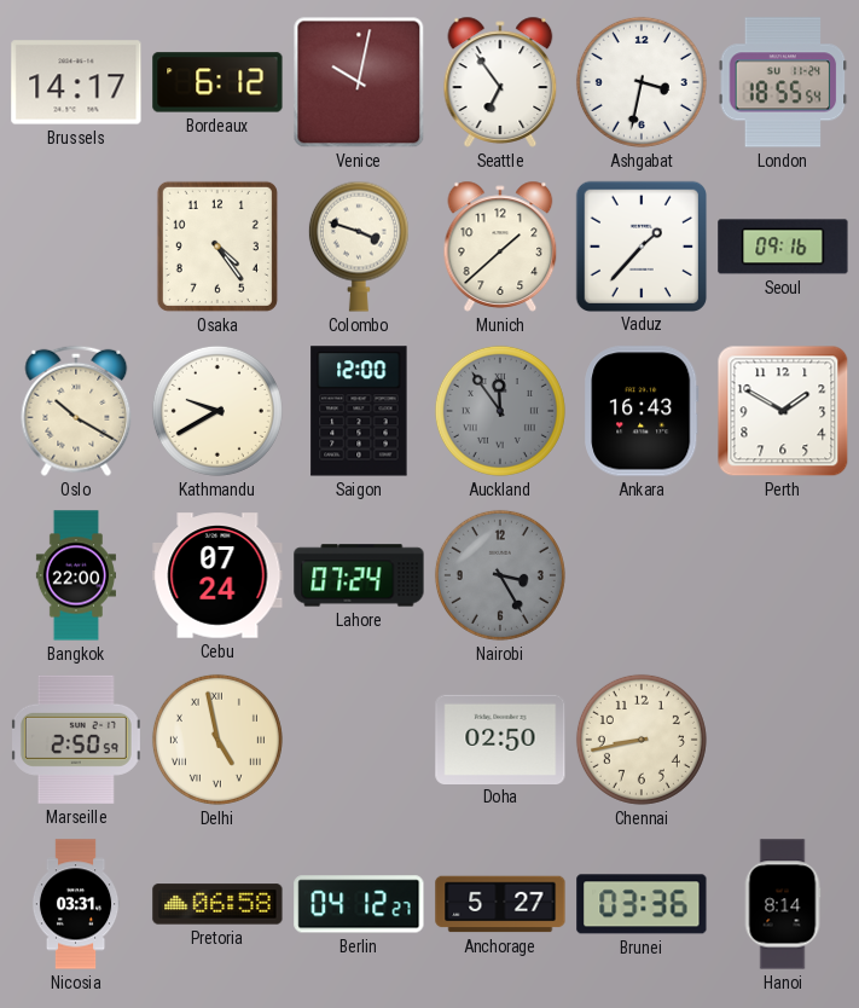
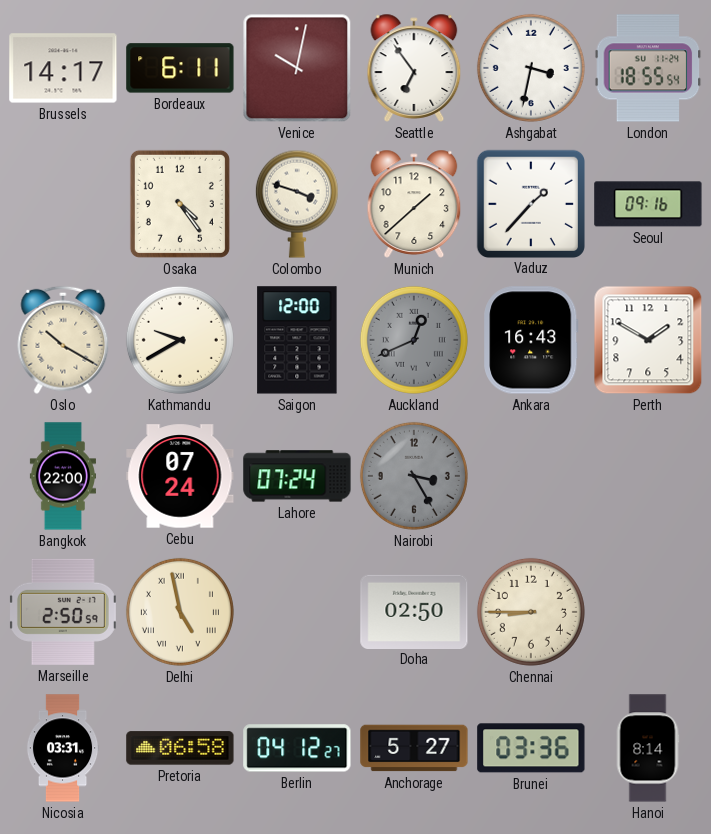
Bordeaux: 6:12 -> 6:11 (180, 68)
Auckland: 11:54 -> 12:41 (414, 340)
Chennai: 8:43 -> 8:45 (531, 612)
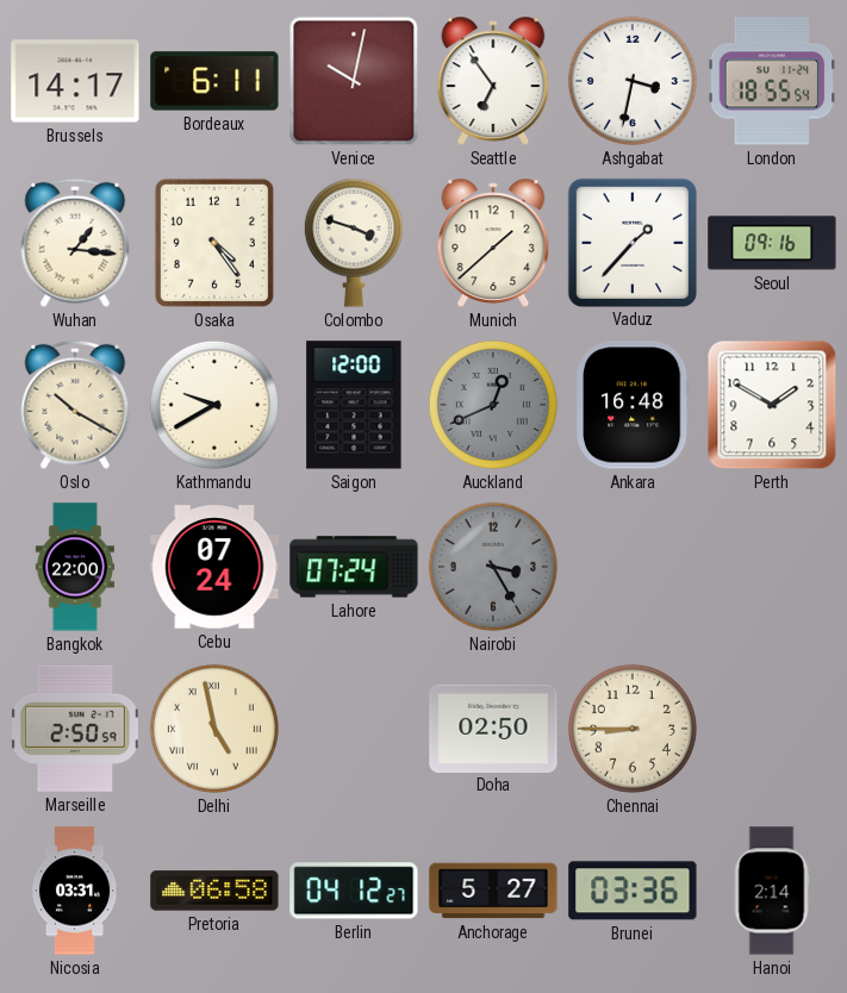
Wuhan: none -> 1:16 (75, 243)
Ankara: 16:43 -> 16:48 (633, 405)
Hanoi: 8:14 -> 2:14 (772, 891)
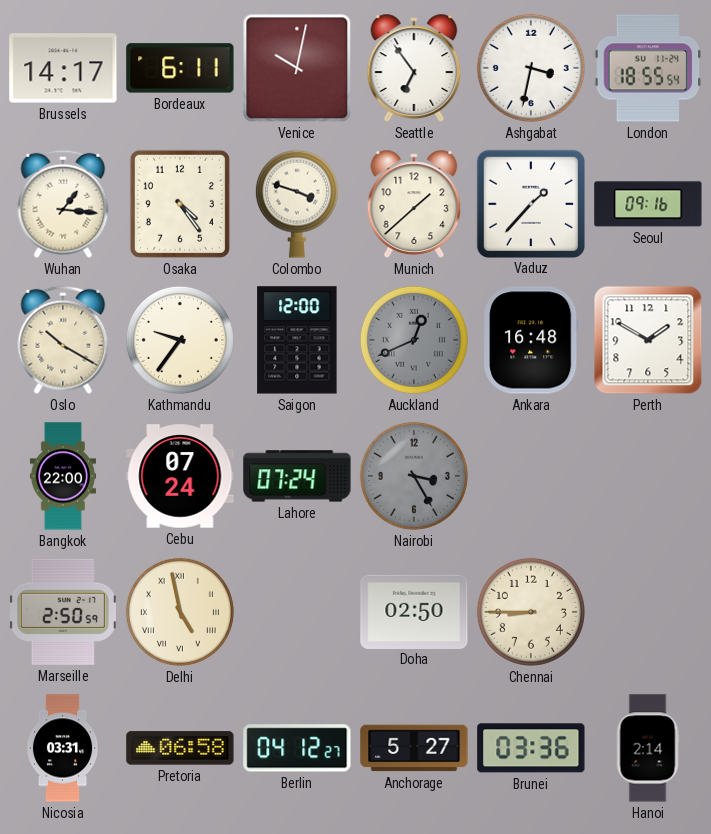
Kathmandu: 9:40 -> 9:36 (180, 340)
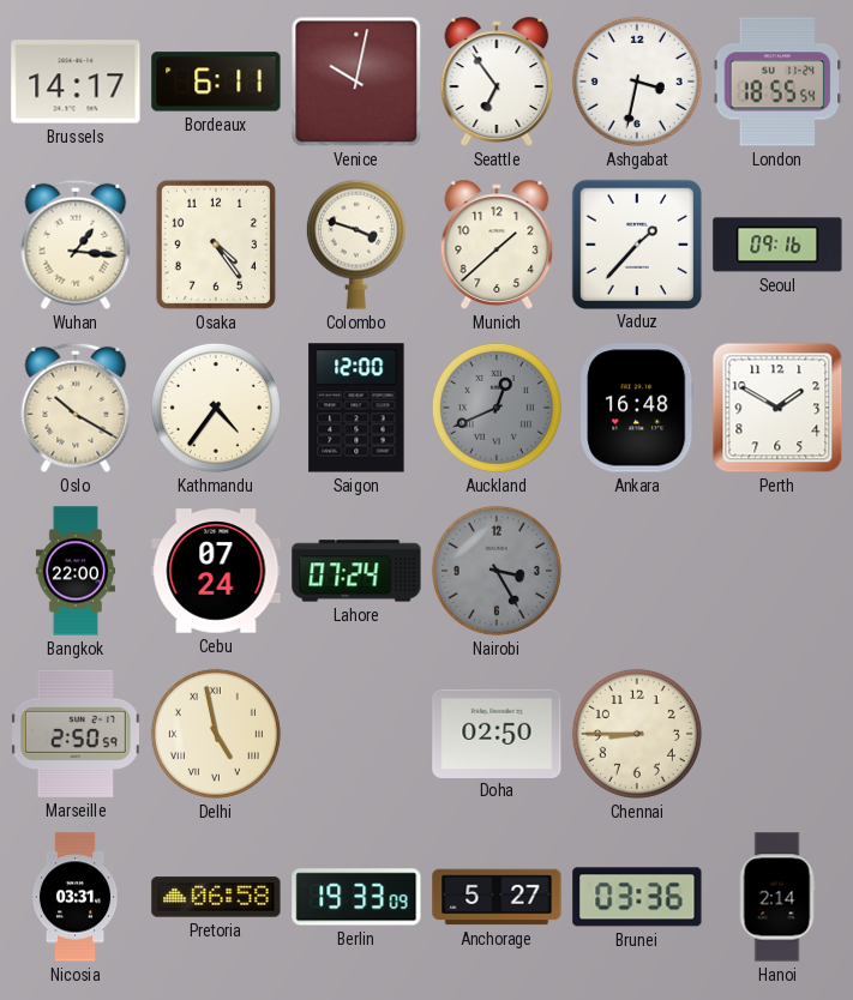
Kathmandu: 9:36 -> 4:36 (216, 408)
Berlin: 04:12 -> 19:33 (356, 897)
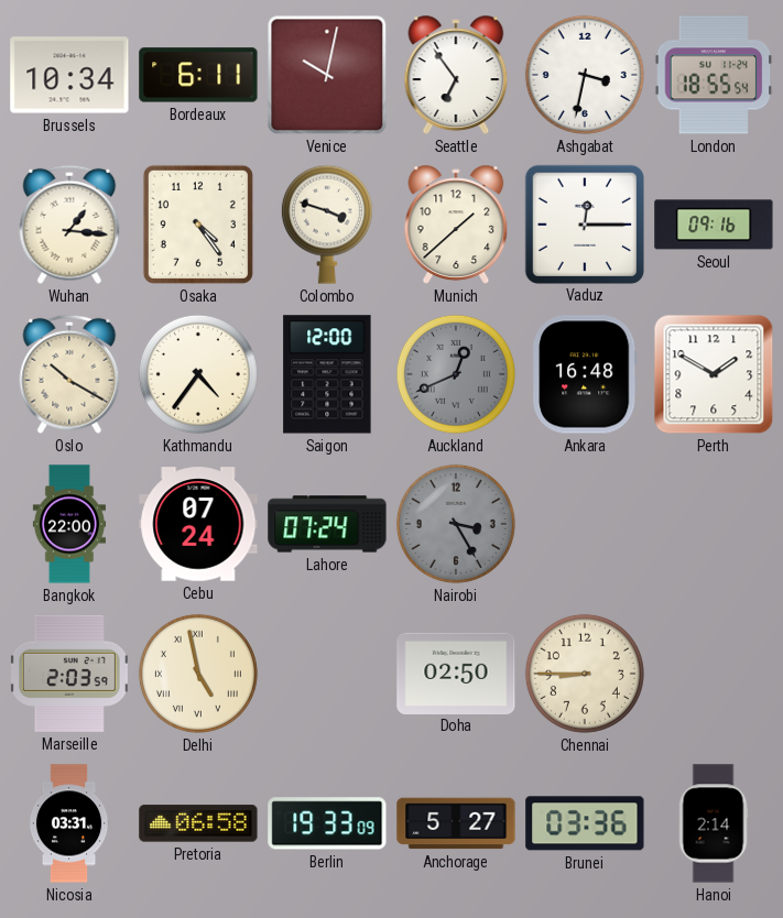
Brussels: 14:17 -> 10:34 (69, 75)
Vaduz: 1:37 -> 12:15 (584, 223)
Marseille: 2:50 -> 2:03 (69, 674)
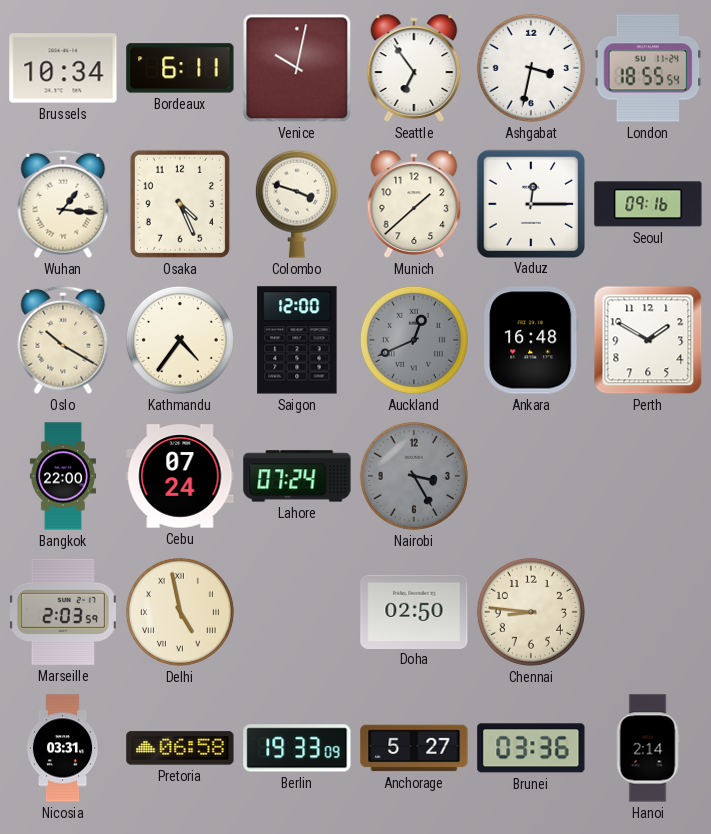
Osaka: 4:24 -> 4:26 (180, 204)
Chennai: 8:45 -> 8:46 (531, 612)
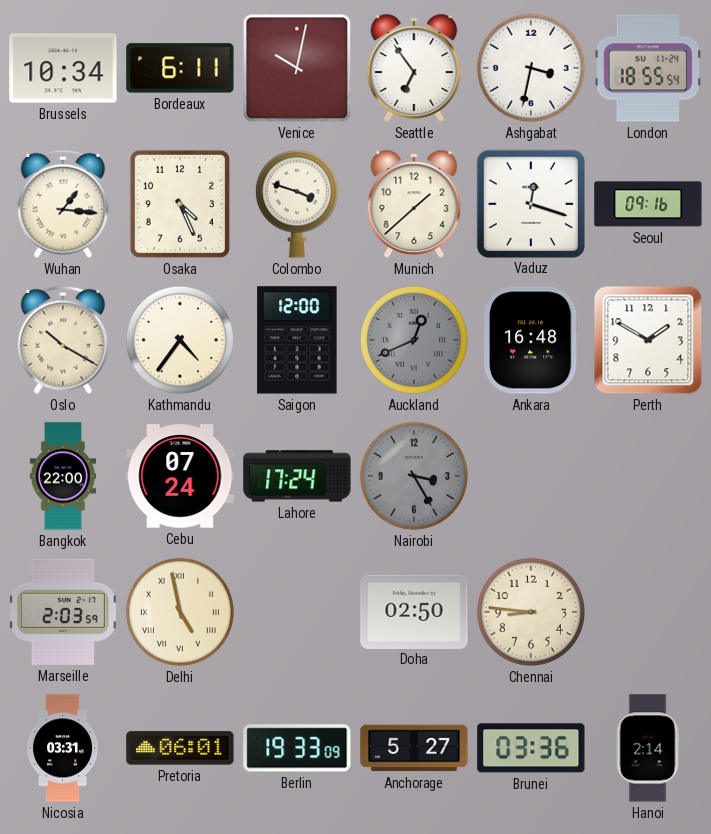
Vaduz: 12:15 -> 12:18 (530, 203)
Lahore: 07:24 -> 17:24 (297, 476)
Pretoria: 06:58 -> 06:01 (180, 748)
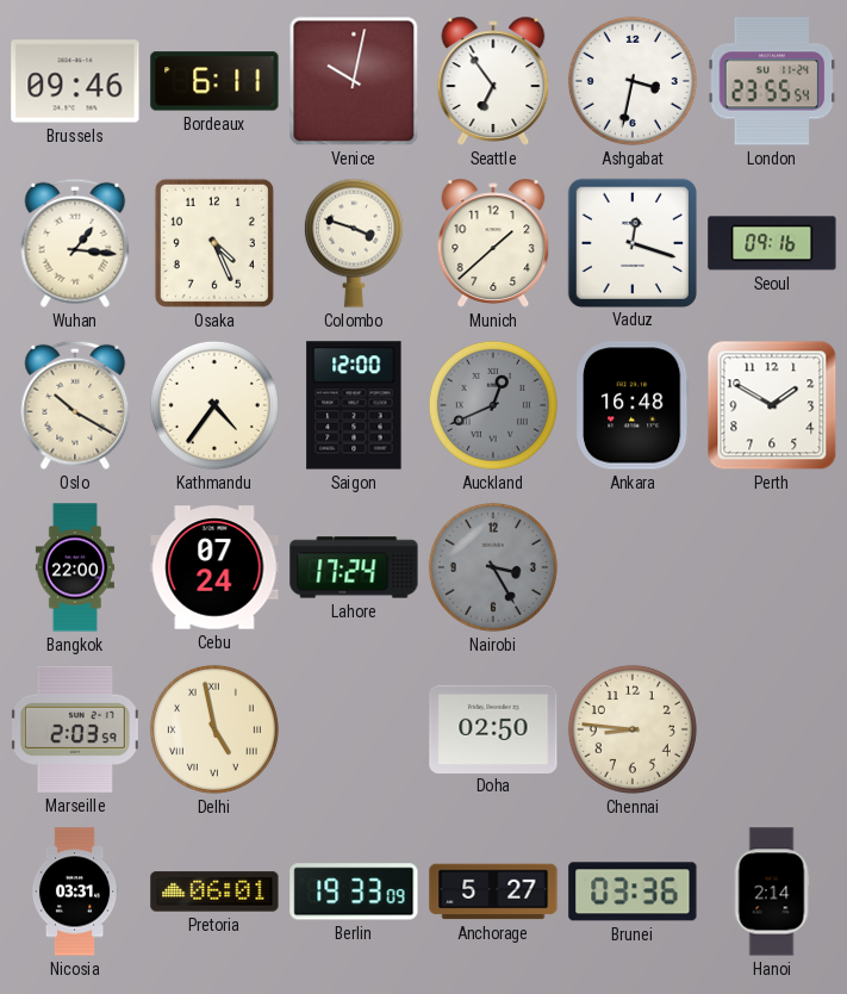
Brussels: 10:34 -> 09:46 (75, 81)
London: 18:55 -> 23:55 (772, 81)
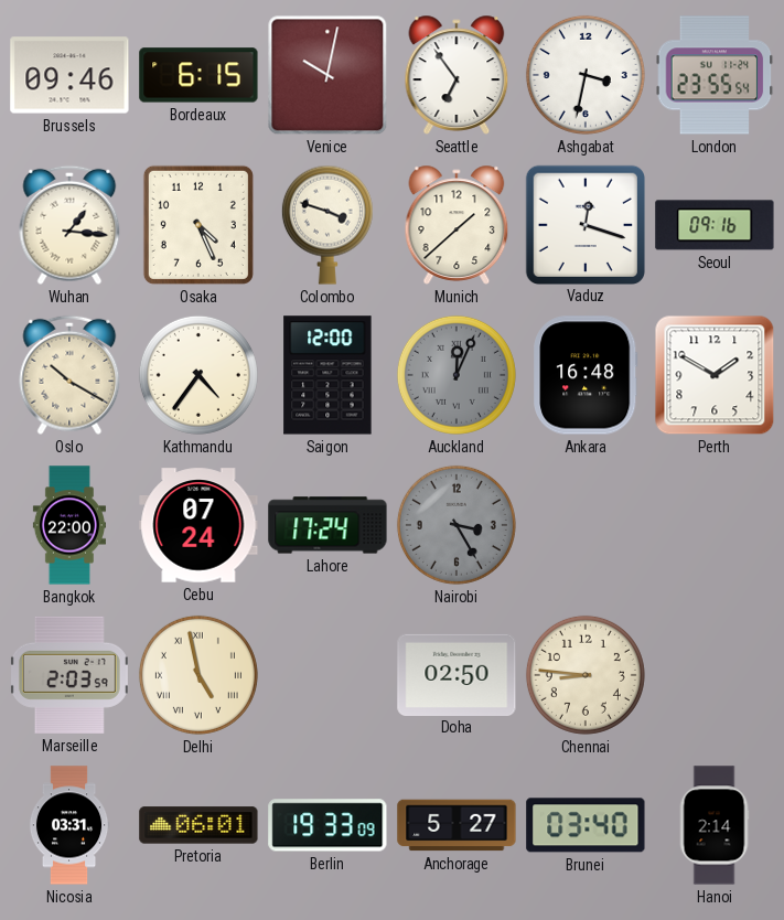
Bordeaux: 6:11 -> 6:15 (198, 75)
Auckland: 12:41 -> 12:04 (457, 375)
Brunei: 03:36 -> 03:40 (586, 825)
